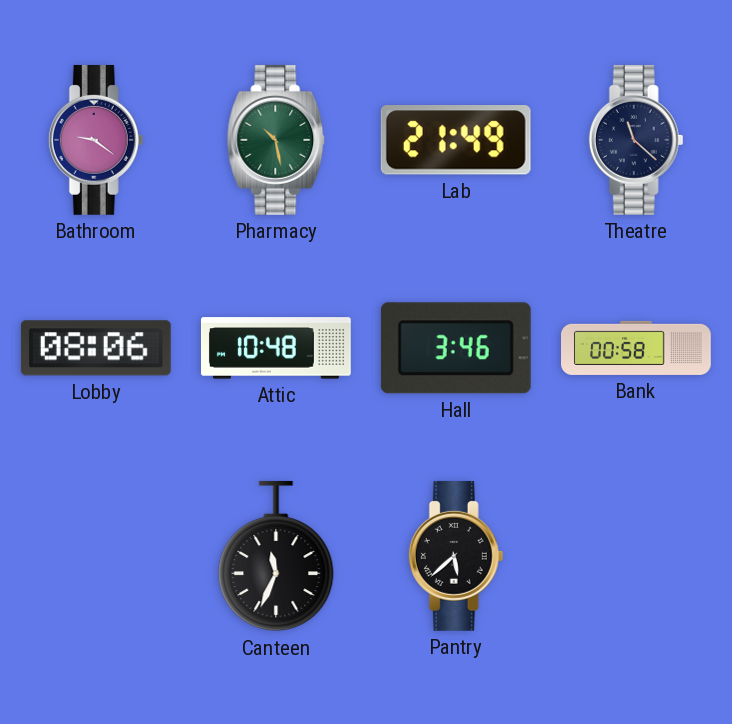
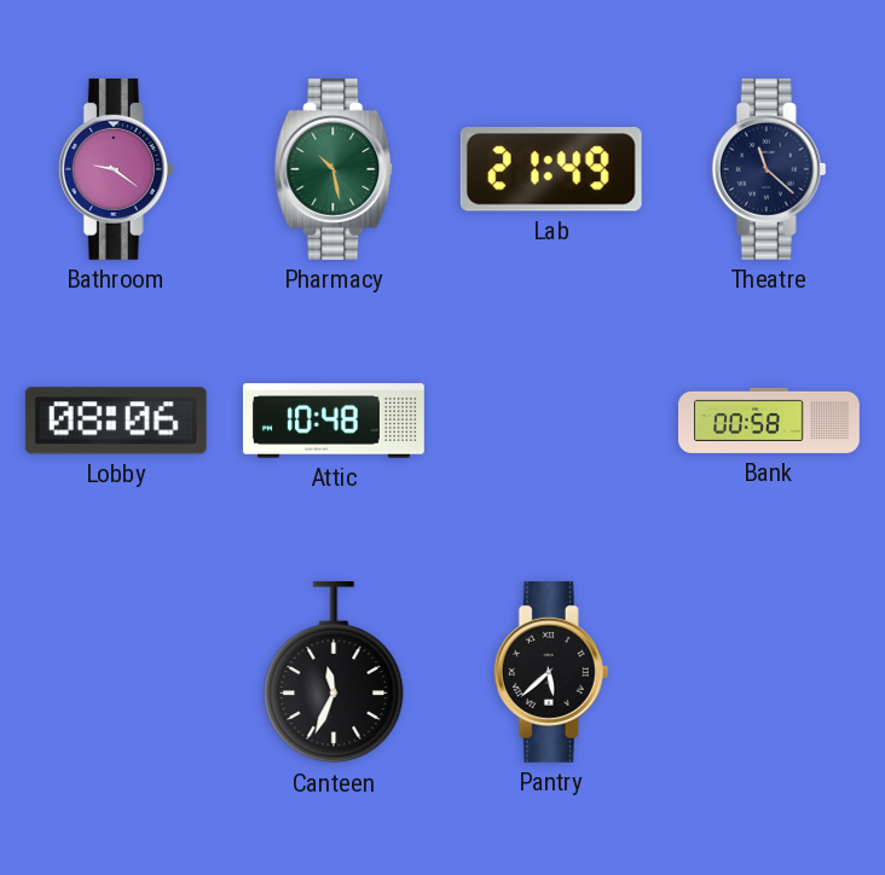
Hall: 3:46 -> none (456, 348)
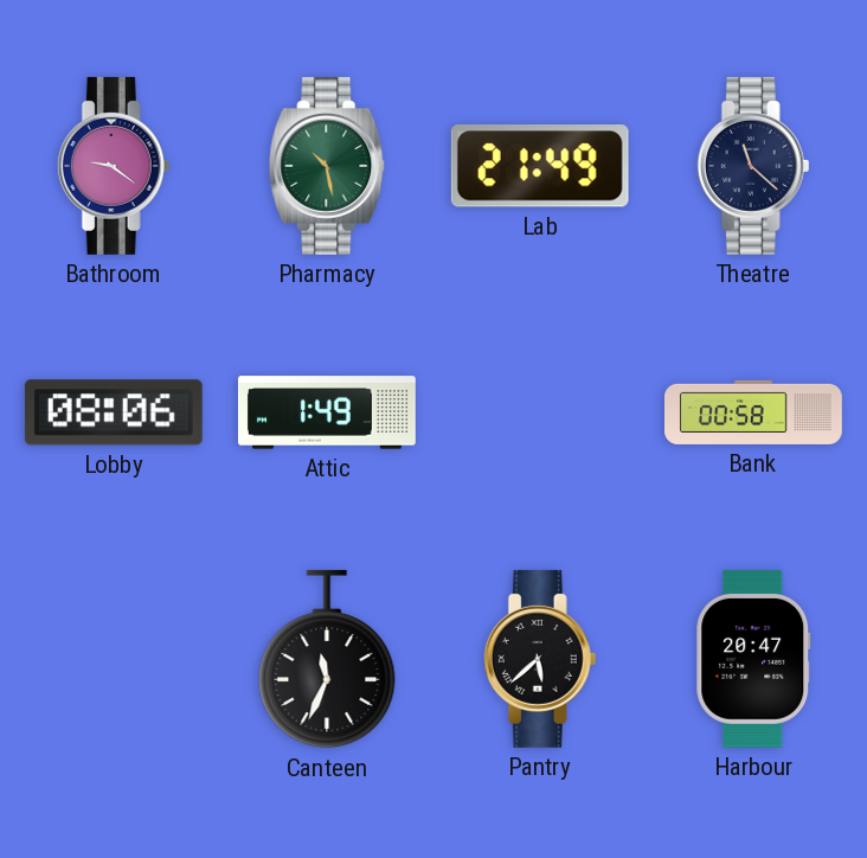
Attic: 10:48 -> 1:49 (327, 412)
Harbour: none -> 20:47 (753, 659)
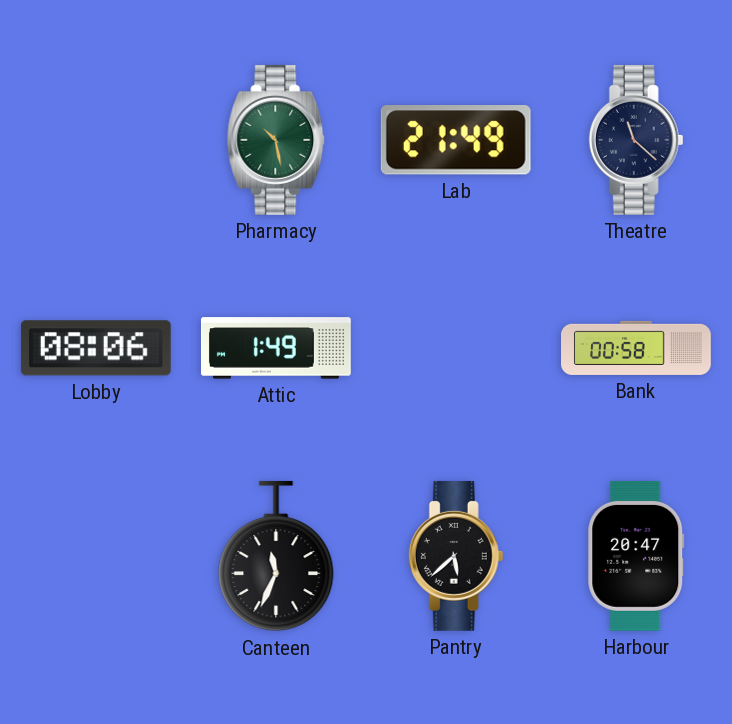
Bathroom: 9:21 -> none (114, 166)
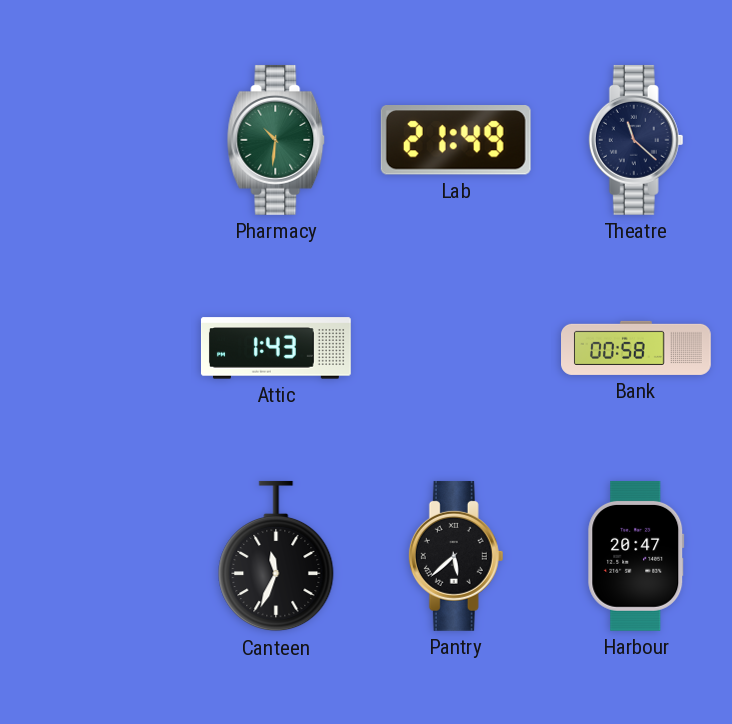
Pharmacy: 10:28 -> 10:31 (276, 140)
Lobby: 08:06 -> none (96, 348)
Attic: 1:49 -> 1:43 (276, 348)
